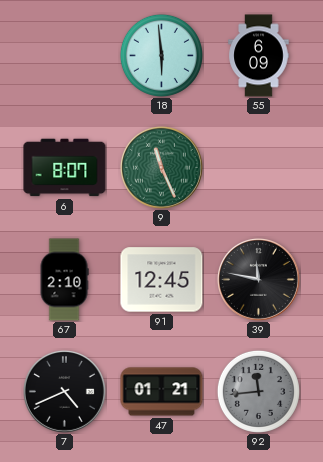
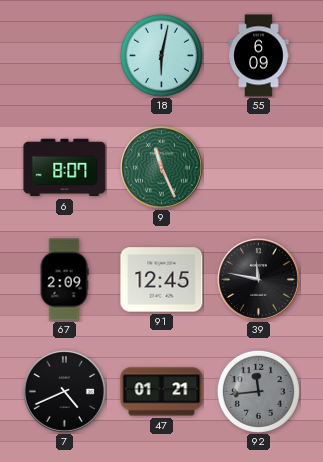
18: 5:59 -> 6:02 (161, 55)
67: 2:10 -> 2:09 (64, 280)
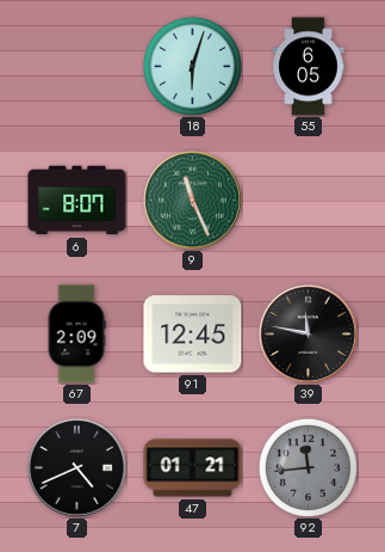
18: 6:02 -> 6:03 (192, 66)
55: 6:09 -> 6:05 (309, 67)
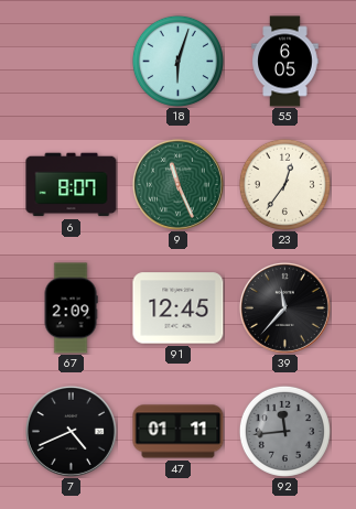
23: none -> 12:36 (284, 184)
39: 11:47 -> 11:37 (284, 307)
47: 01:21 -> 01:11 (179, 432)
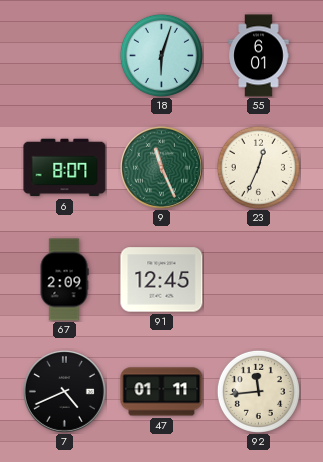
55: 6:05 -> 6:01 (259, 56)
23: 12:36 -> 12:34 (258, 167)
39: 11:37 -> none (284, 307)
92 dial: grey -> cream (258, 391)
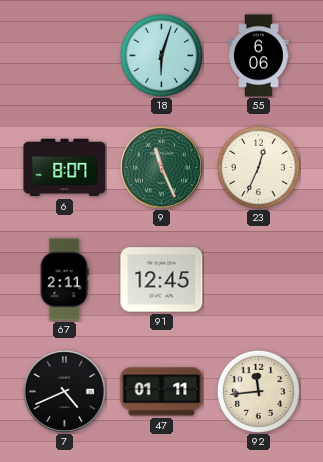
55: 6:01 -> 6:06 (259, 56)
67: 2:09 -> 2:11 (64, 280)
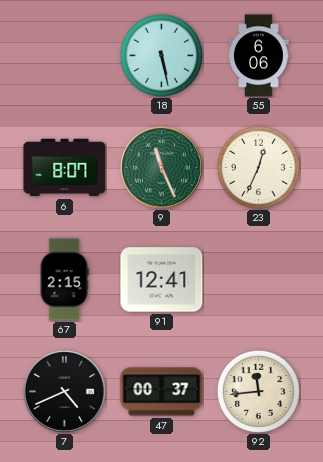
18: 6:03 -> 5:28 (161, 55)
67: 2:11 -> 2:15 (64, 280)
91: 12:45 -> 12:41 (162, 280)
47: 01:11 -> 00:37 (162, 392)
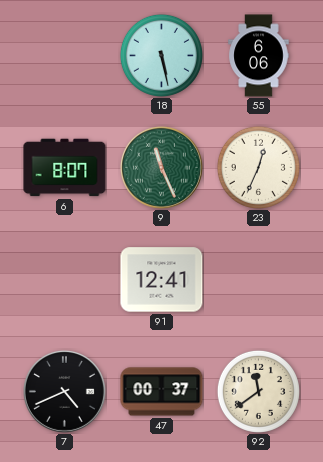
67: 2:15 -> none (64, 280)
92: 11:44 -> 11:39 (258, 391)
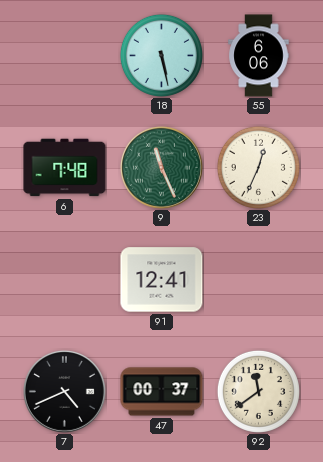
6: 8:07 -> 7:48 (65, 168)
